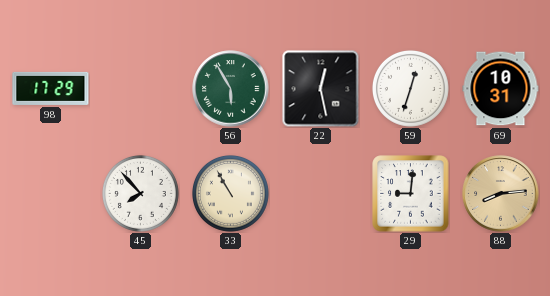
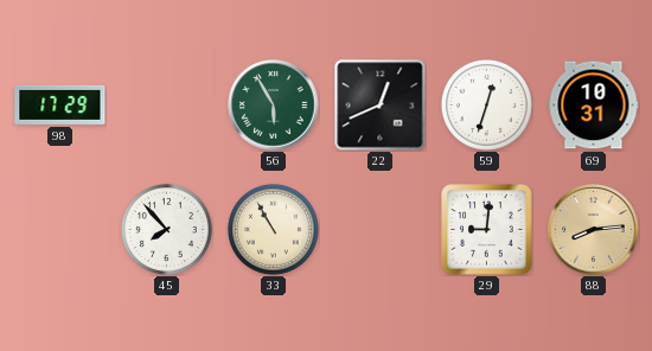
22: 12:28 -> 12:41 (381, 106)
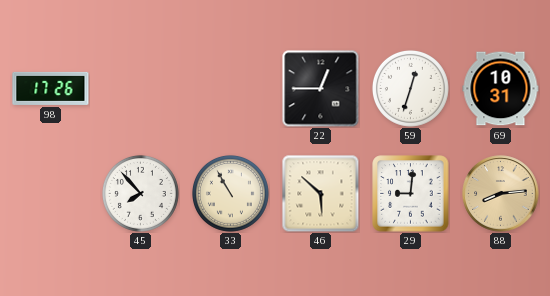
98: 17:29 -> 17:26 (51, 88)
56: 5:55 -> none (274, 106)
22: 12:41 -> 12:45 (321, 89)
46: none -> 5:52 (320, 193)
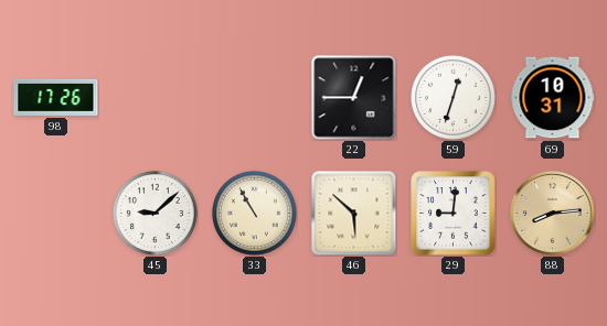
45: 7:53 -> 9:08 (155, 213)
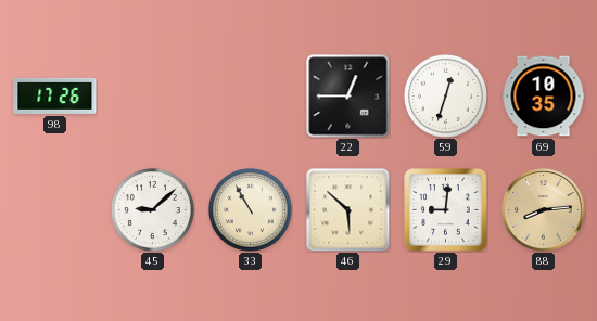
69: 10:31 -> 10:35 (544, 97)
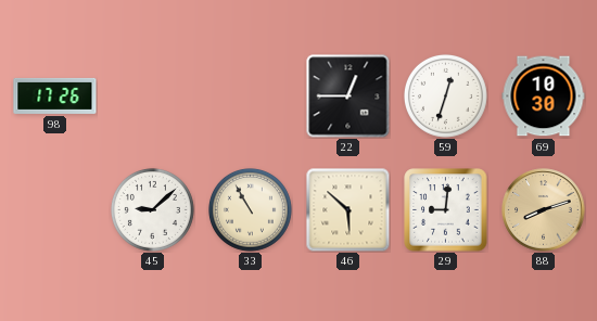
69: 10:35 -> 10:30 (544, 97)
88: 8:14 -> 8:12 (544, 210)
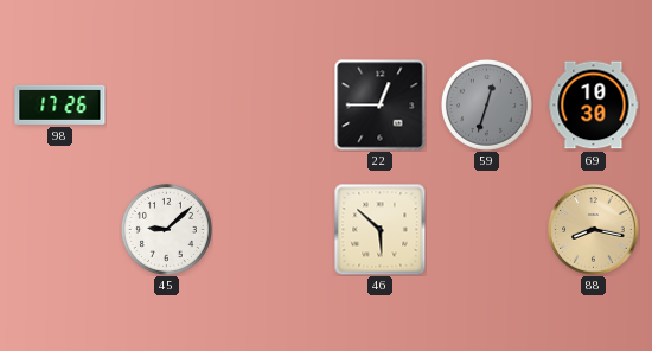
59 dial: white -> grey (486, 104)
33: 10:55 -> none (250, 209)
29: 9:01 -> none (446, 210)
88: 8:12 -> 8:17 (594, 230)
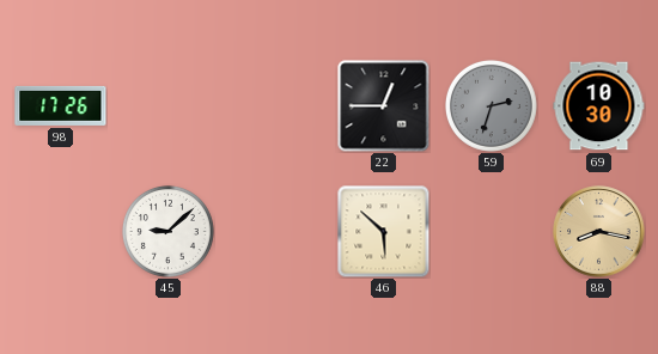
59: 12:33 -> 2:33 (491, 105)
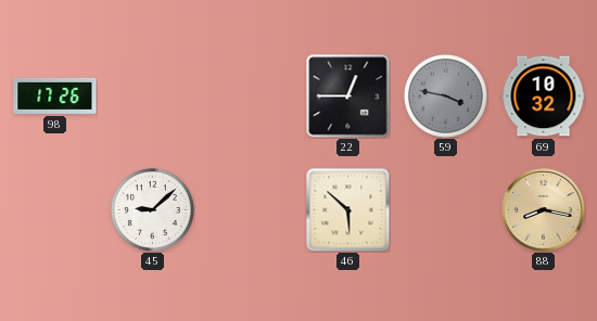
59: 2:33 -> 3:47 (445, 95)
69: 10:30 -> 10:32 (544, 97)
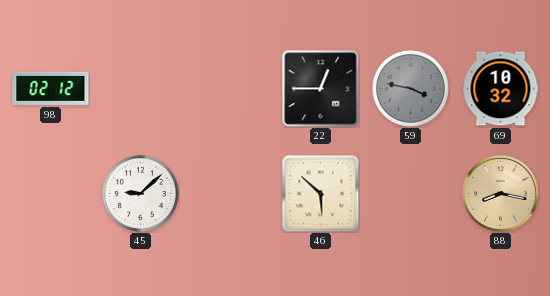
98: 17:26 -> 02:12 (51, 88)
